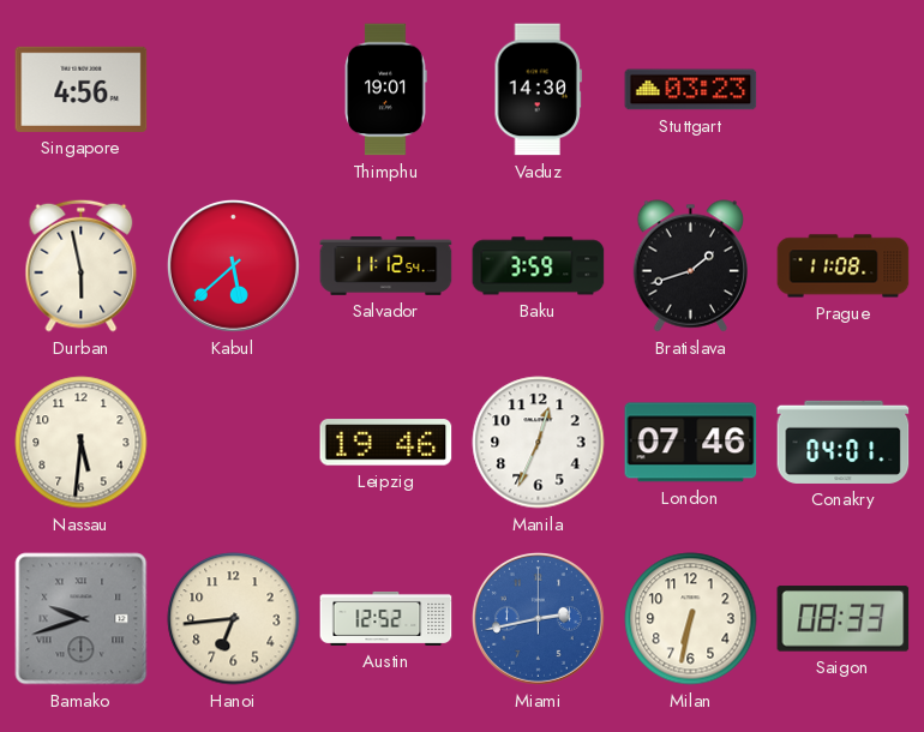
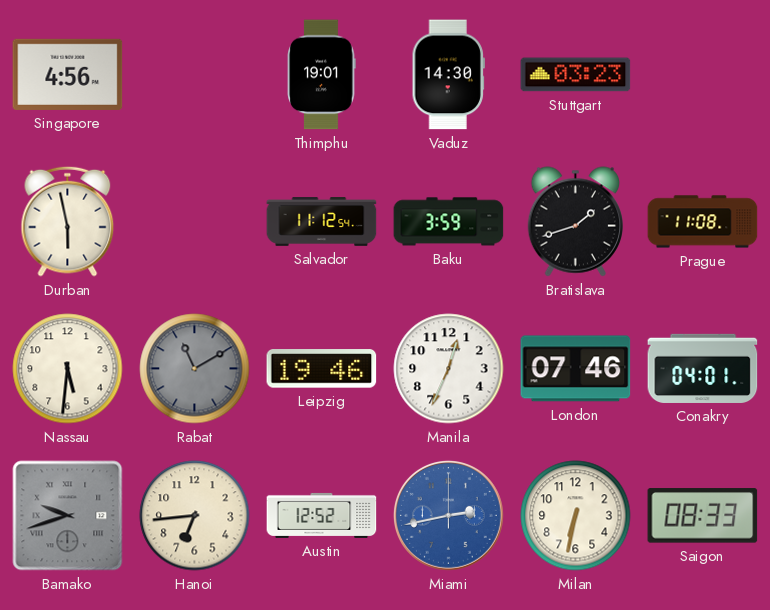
Kabul: 5:38 -> none (233, 265)
Rabat: none -> 11:10 (195, 369)
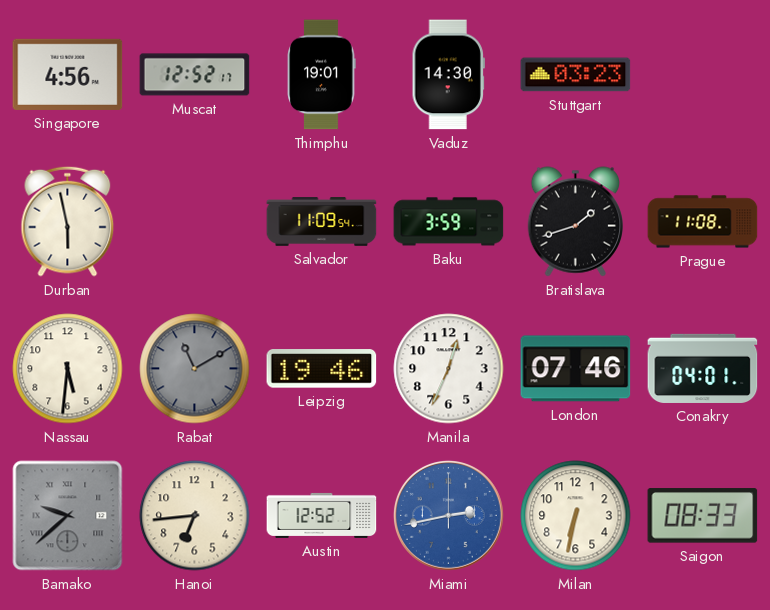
Muscat: none -> 12:52 (195, 75)
Salvador: 11:12 -> 11:09 (322, 222)
Bamako: 9:42 -> 9:38 (68, 516)
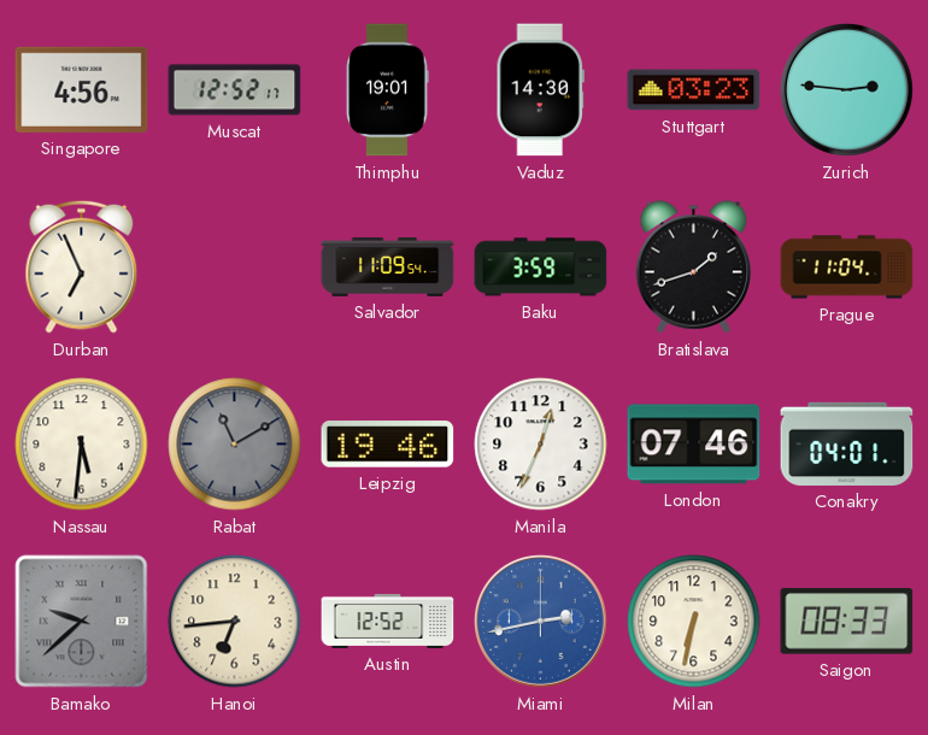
Zurich: none -> 2:46 (846, 89)
Durban: 5:58 -> 6:56 (82, 266)
Prague: 11:08 -> 11:04 (847, 267)
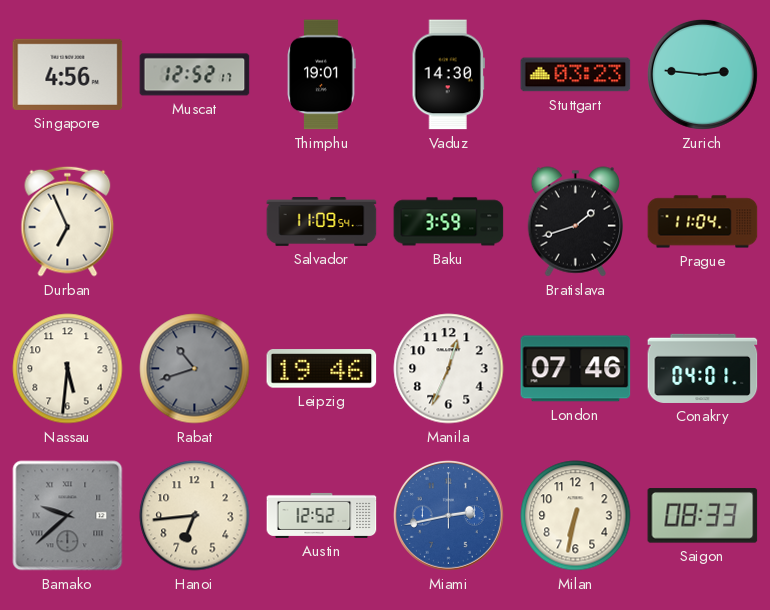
Rabat: 11:10 -> 10:42 (195, 369)
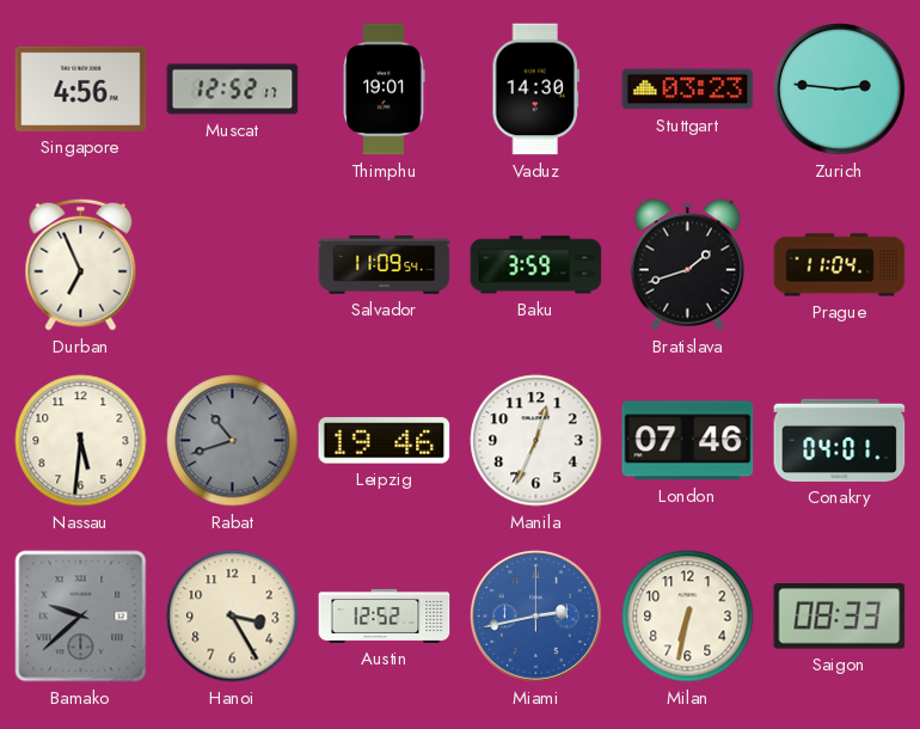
Hanoi: 6:44 -> 3:25 (233, 617)
